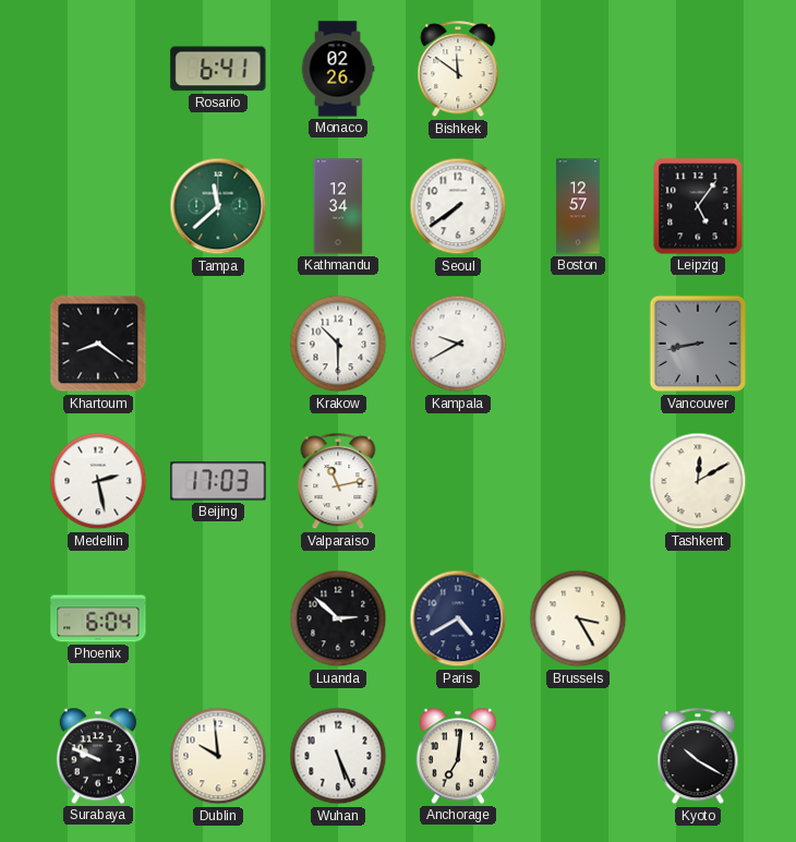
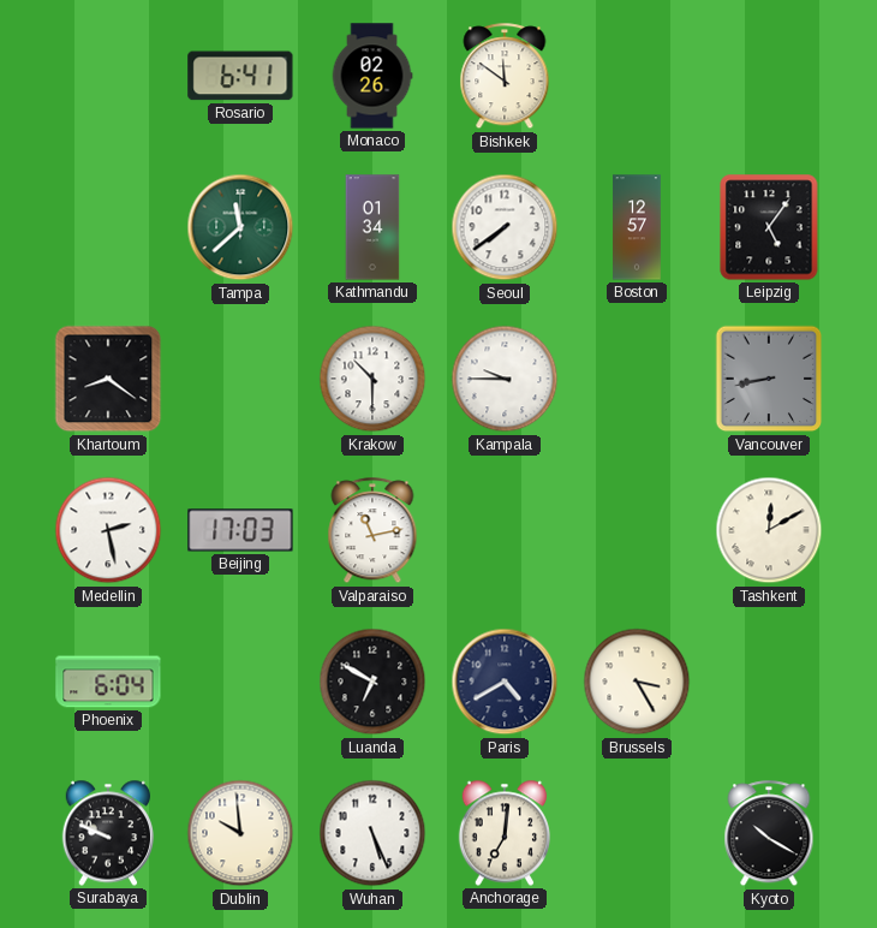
Kathmandu: 12:34 -> 01:34 (372, 227)
Kampala: 9:40 -> 9:45 (505, 379)
Luanda: 2:52 -> 6:50 (372, 682)
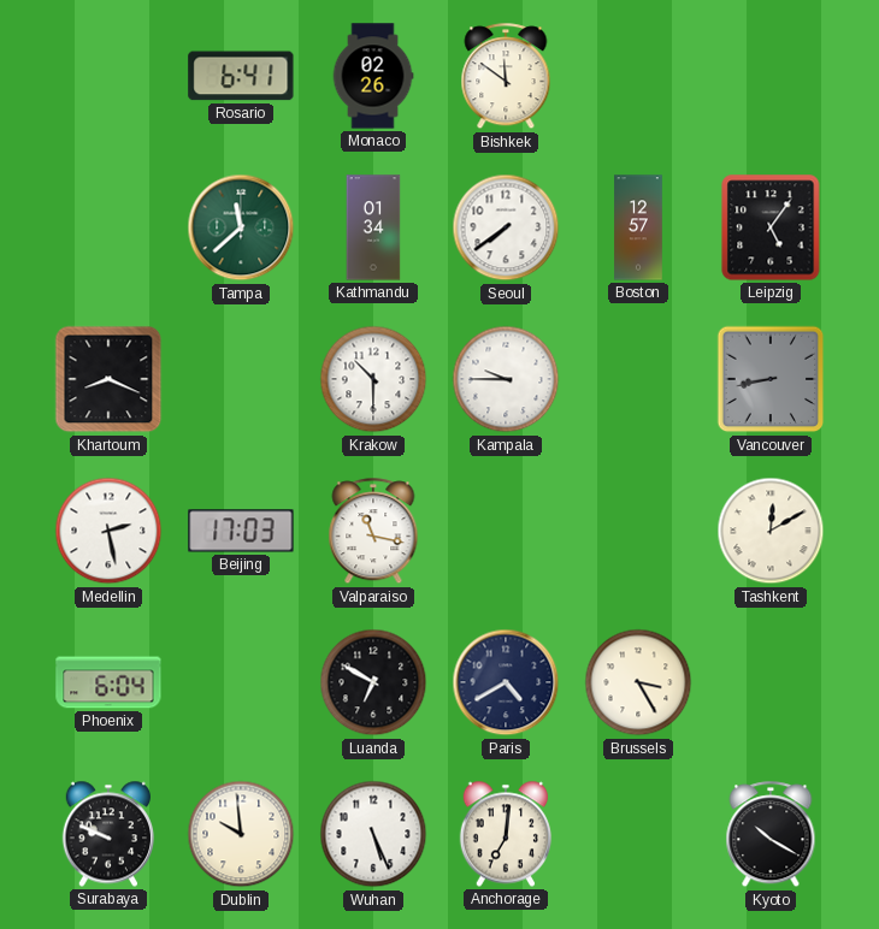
Khartoum: 8:21 -> 8:19 (108, 379)
Valparaiso: 11:13 -> 11:17 (373, 532)
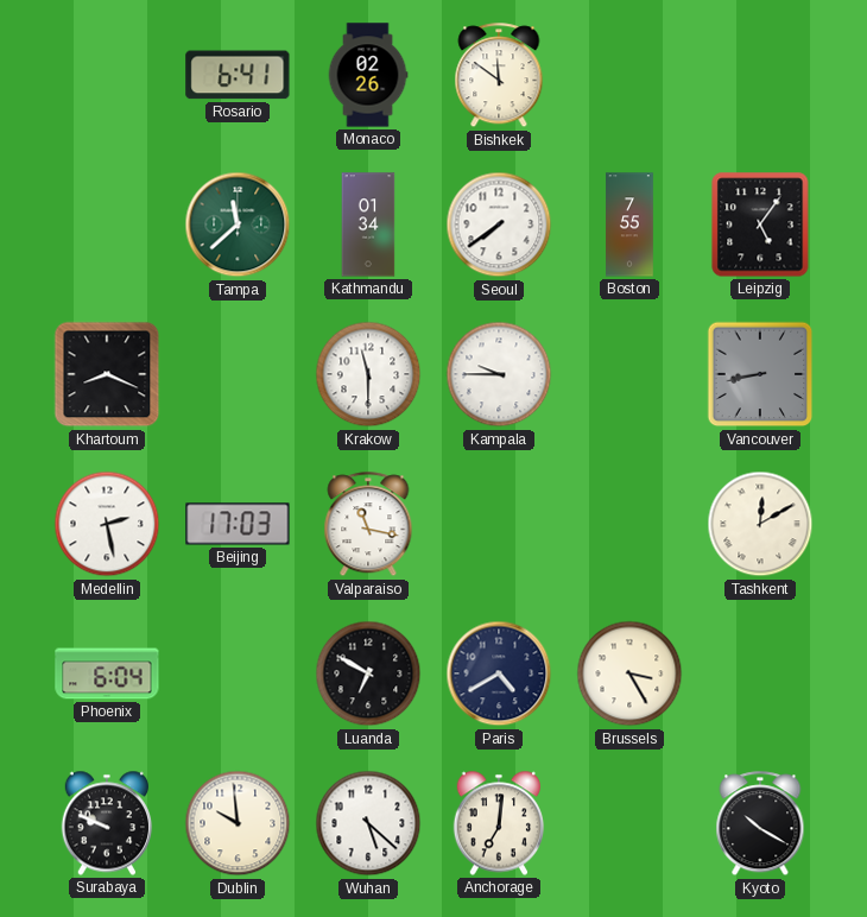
Boston: 12:57 -> 7:55 (629, 224)
Krakow: 10:30 -> 11:30 (368, 374)
Wuhan: 5:26 -> 5:22 (368, 823)
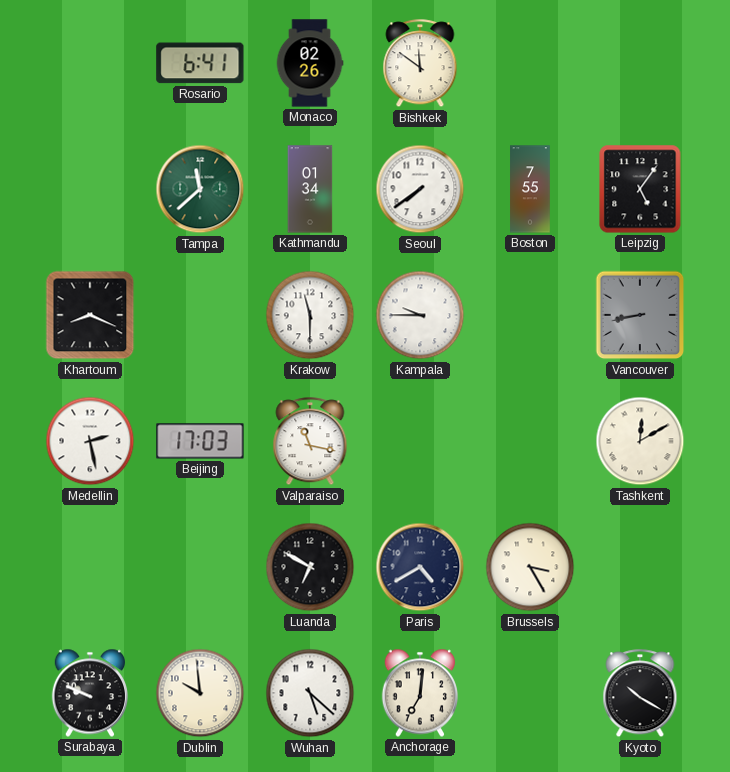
Phoenix: 6:04 -> none (107, 673)
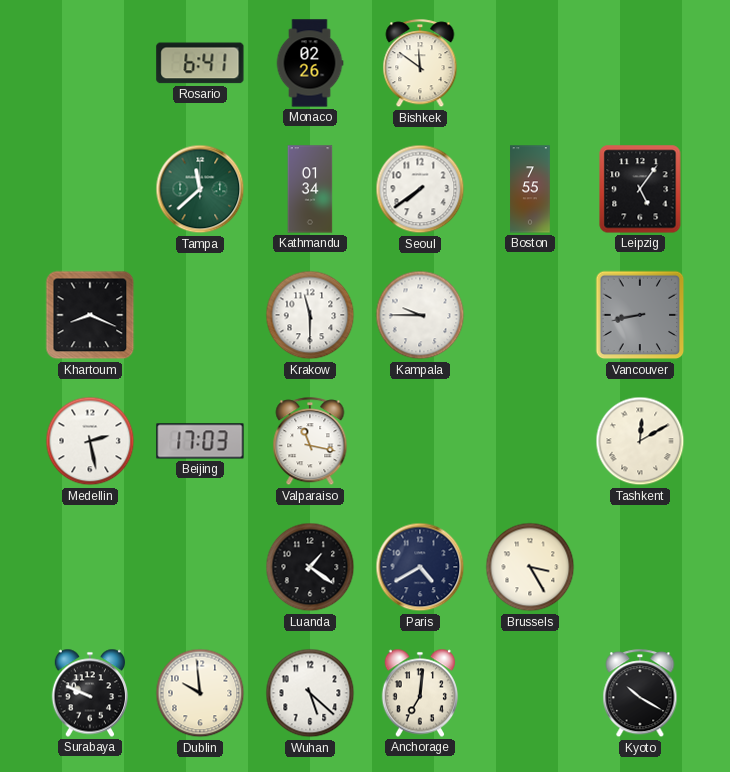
Luanda: 6:50 -> 1:21 (310, 567)
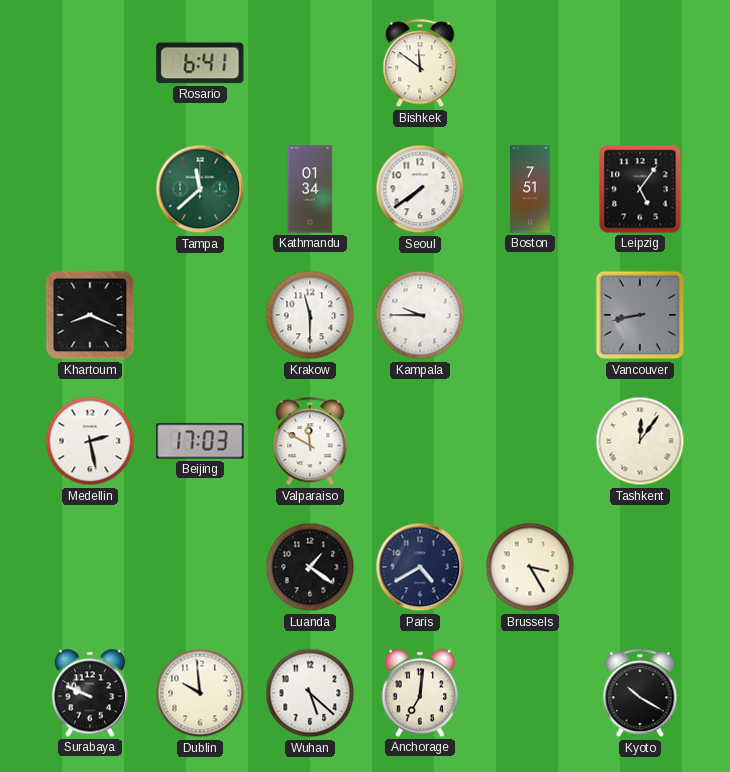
Monaco: 02:26 -> none (310, 63)
Boston: 7:55 -> 7:51 (530, 189)
Valparaiso: 11:17 -> 11:50 (310, 442)
Tashkent: 12:10 -> 12:06 (640, 441)
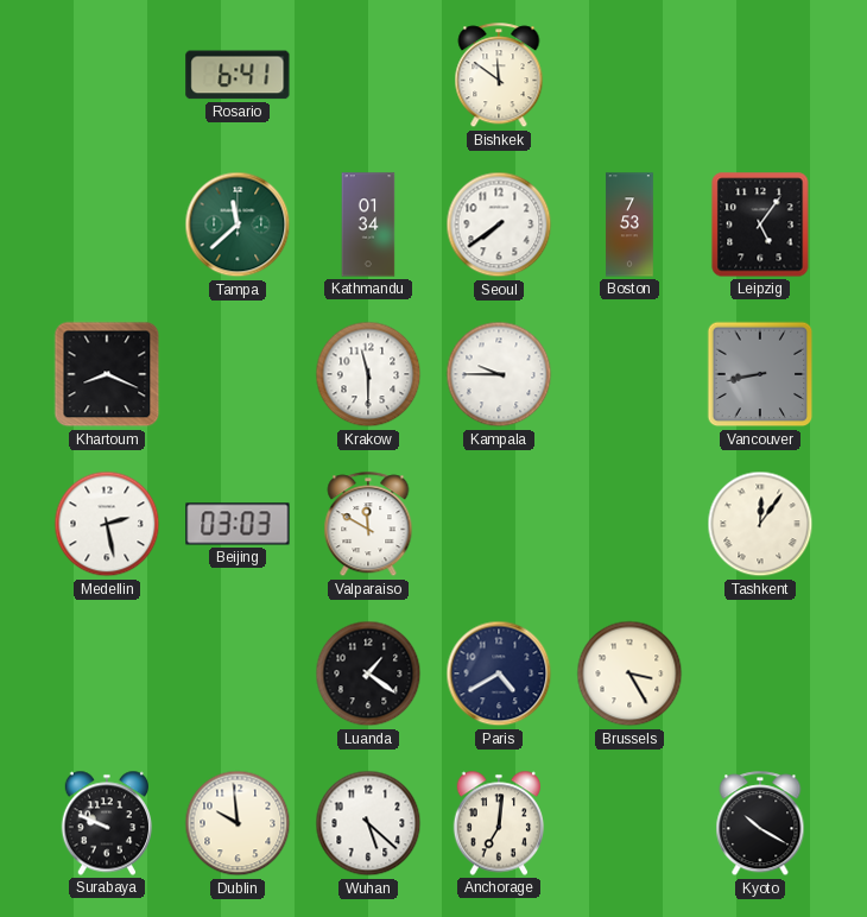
Boston: 7:51 -> 7:53 (629, 224)
Beijing: 17:03 -> 03:03 (238, 524)
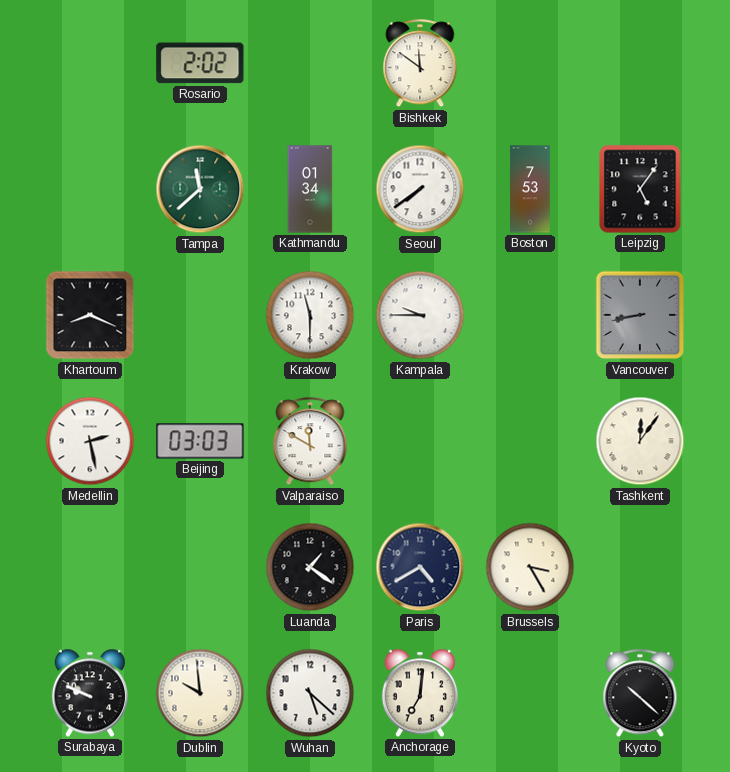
Rosario: 6:41 -> 2:02 (200, 63)
Kyoto: 10:20 -> 10:22 (640, 694)
